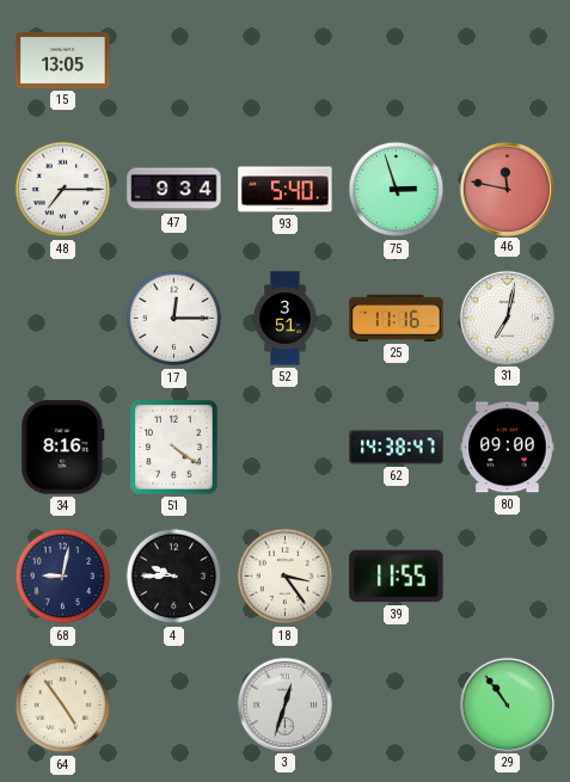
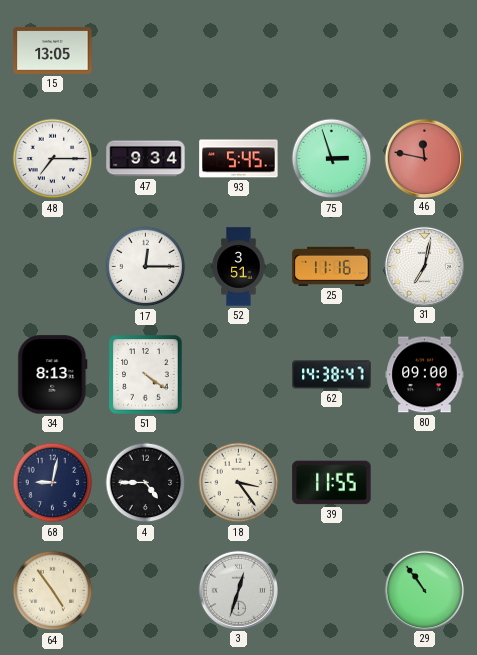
93: 5:40 -> 5:45 (239, 159)
34: 8:16 -> 8:13 (53, 375)
4: 9:45 -> 4:45 (146, 483)
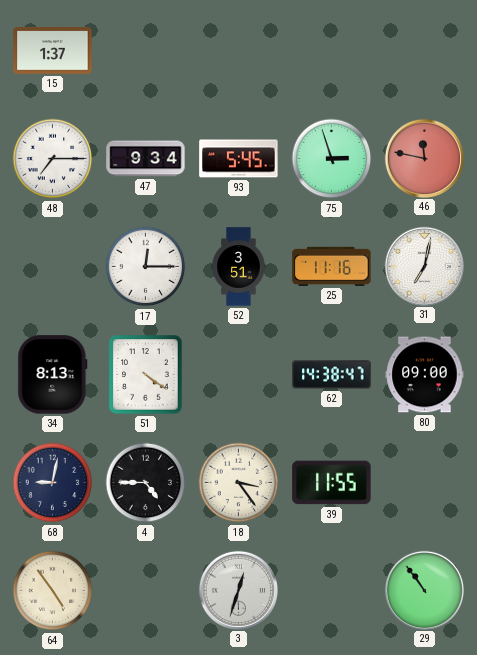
15: 13:05 -> 1:37 (53, 51)
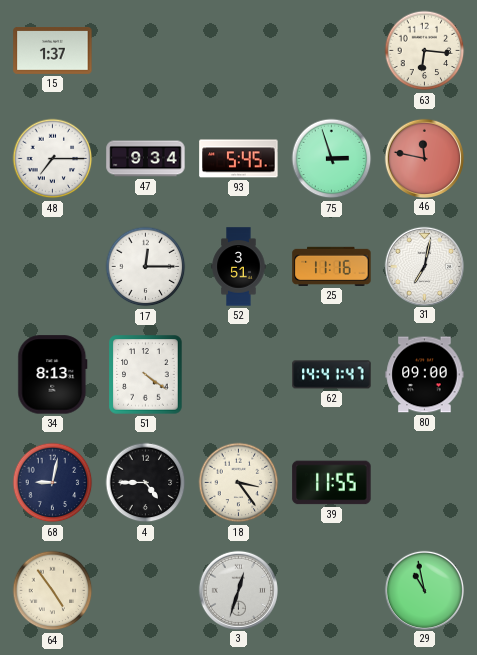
63: none -> 6:16 (425, 51)
62: 14:38 -> 14:41 (332, 375)
29: 10:54 -> 10:58 (424, 590)
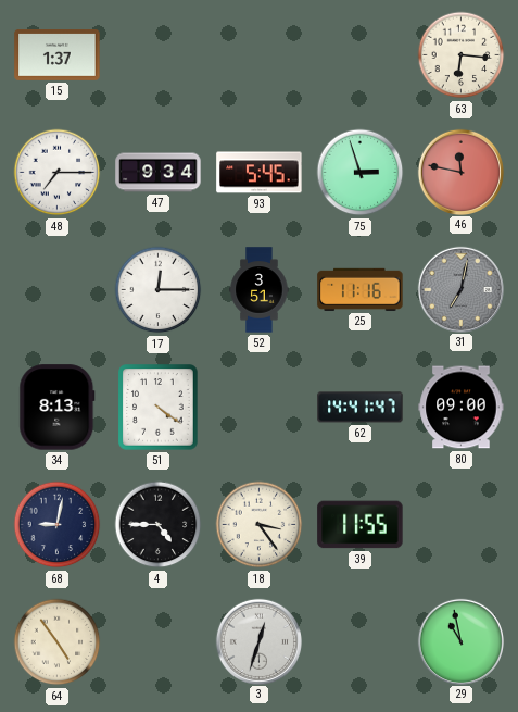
31 dial: white -> grey (460, 289)
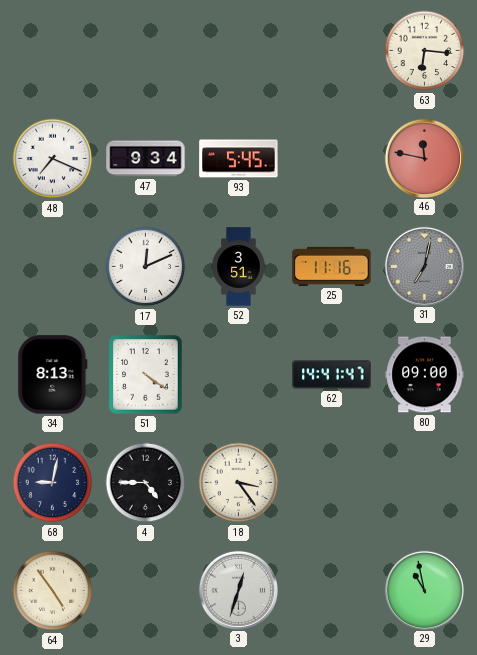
15: 1:37 -> none (58, 55)
48: 7:15 -> 7:19 (53, 159)
75: 2:57 -> none (361, 173)
17: 12:15 -> 12:11 (146, 267)
39: 11:55 -> none (361, 525)
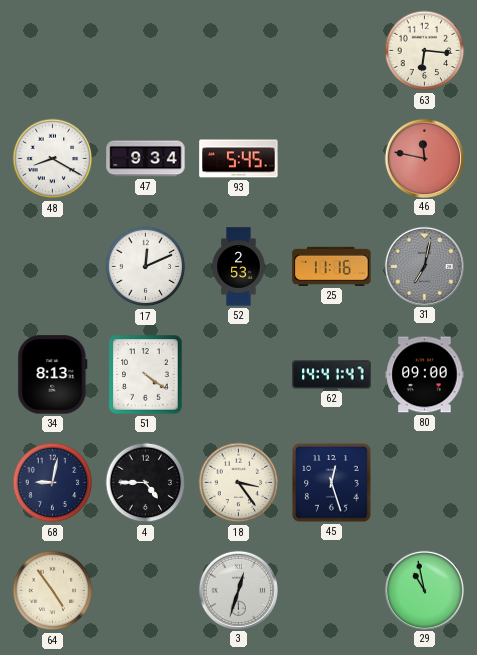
48: 7:19 -> 8:20 (53, 159)
52: 3:51 -> 2:53 (239, 267)
45: none -> 12:27 (332, 483)
